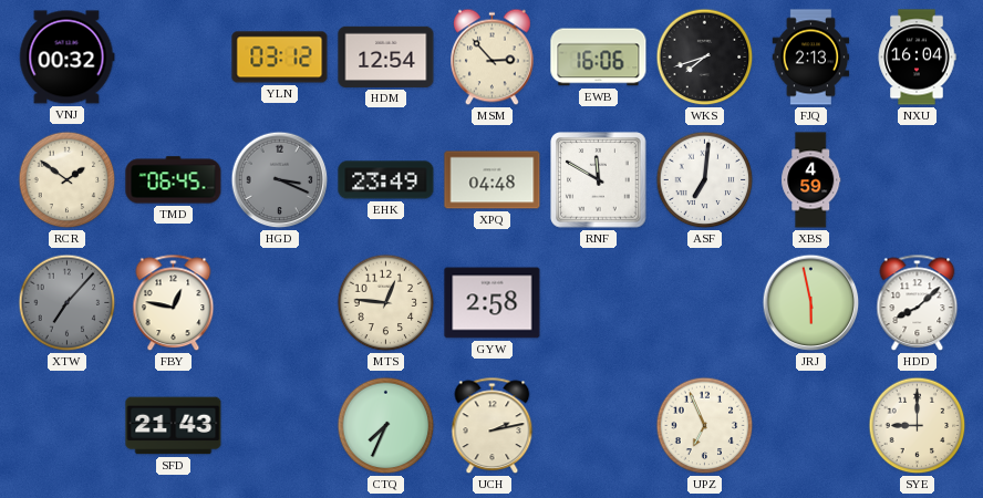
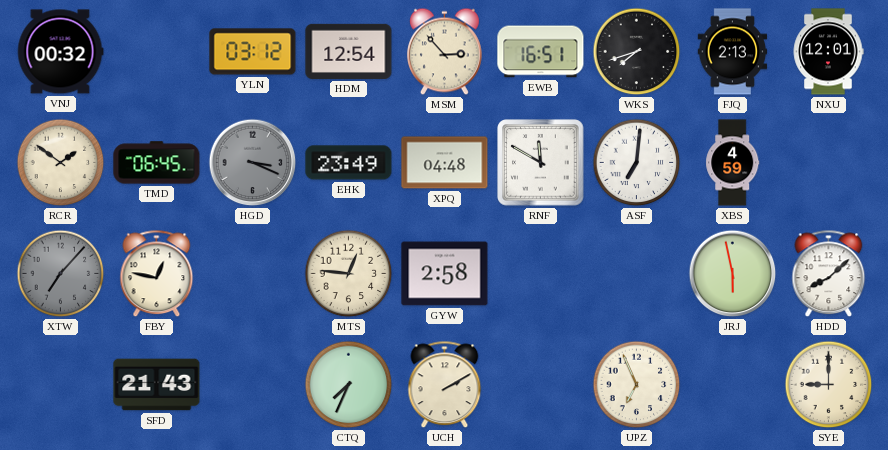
EWB: 16:06 -> 16:51 (541, 52)
NXU: 16:04 -> 12:01 (828, 52)
UCH: 2:13 -> 2:10 (445, 385)
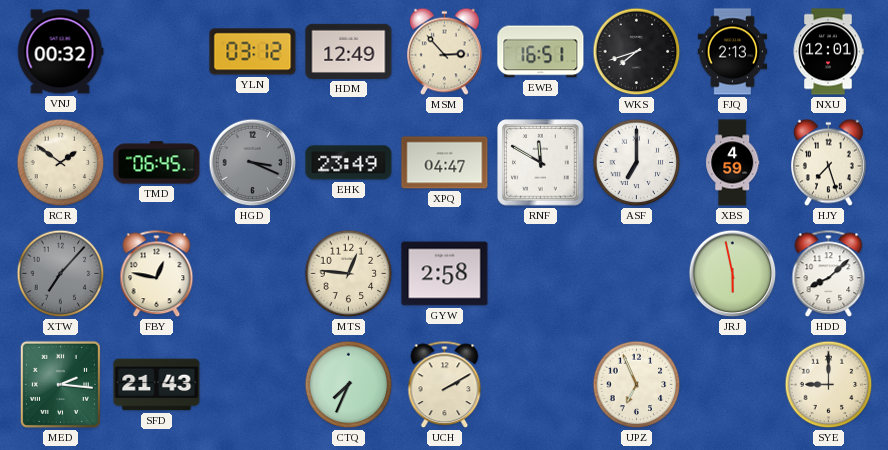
HDM: 12:54 -> 12:49 (349, 51)
XPQ: 04:48 -> 04:47 (445, 163)
ASF: 7:01 -> 7:00 (637, 163)
HJY: none -> 7:27 (829, 163)
MED: none -> 2:16 (60, 384)
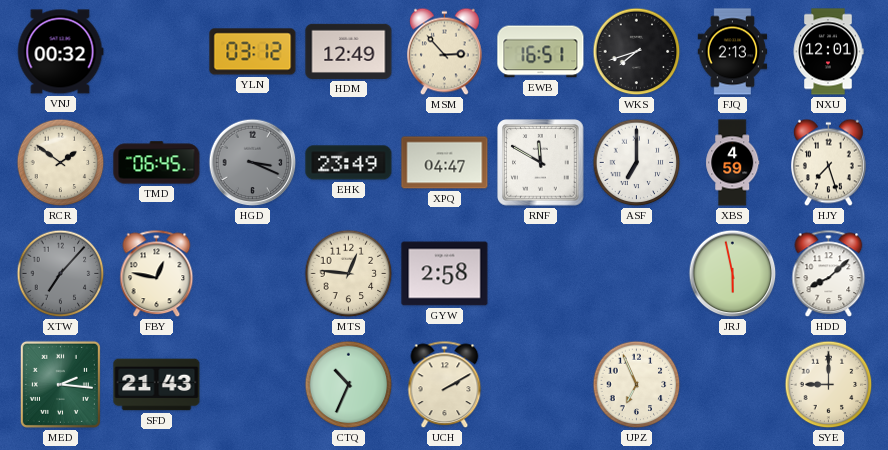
CTQ: 7:34 -> 10:34 (349, 385)
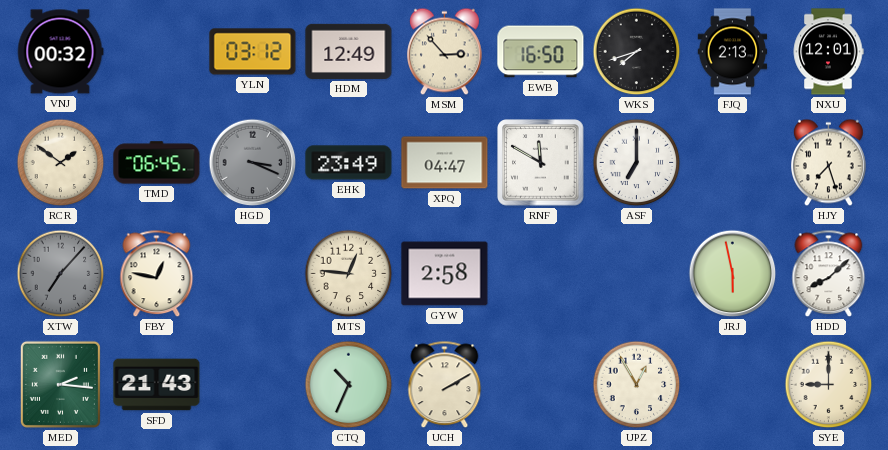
EWB: 16:51 -> 16:50 (541, 52)
XBS: 4:59 -> none (733, 163)
UPZ: 6:56 -> 12:55 (637, 385)
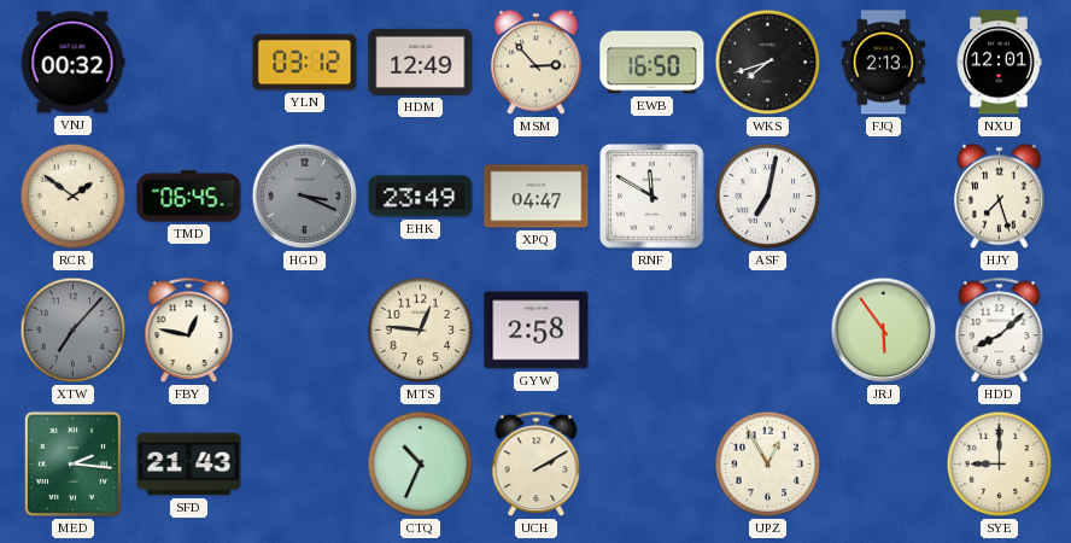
ASF: 7:00 -> 7:02 (768, 197)
JRJ: 5:58 -> 5:54 (884, 331)
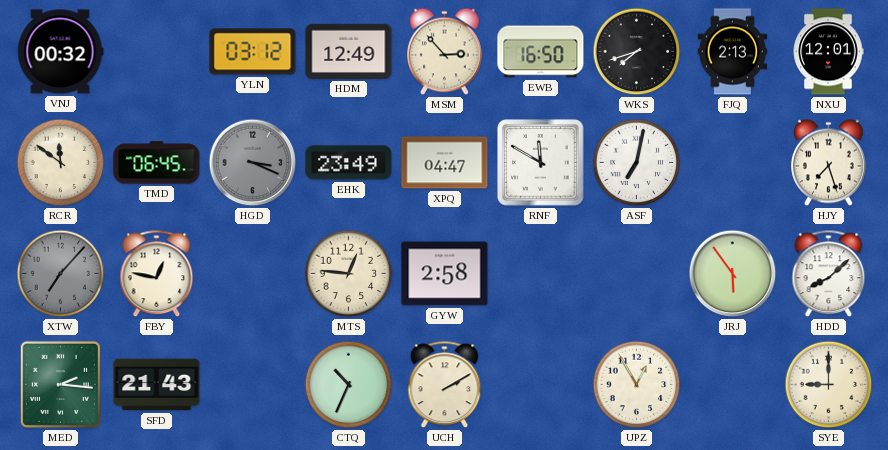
RCR: 1:51 -> 11:51 (61, 163)
